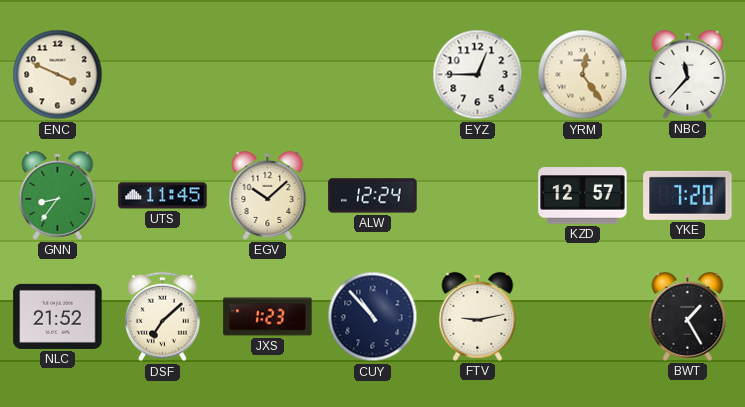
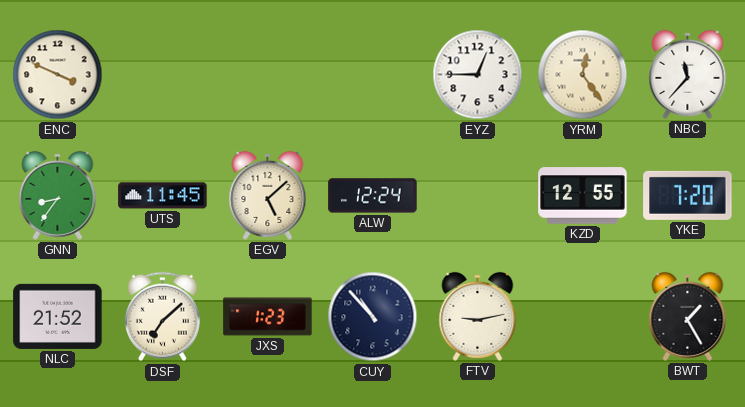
EGV: 10:08 -> 5:08 (268, 195)
KZD: 12:57 -> 12:55 (583, 196)
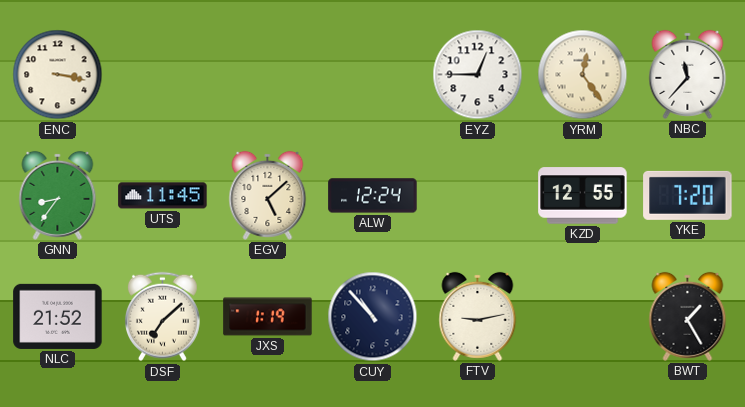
ENC: 3:49 -> 3:17 (58, 75)
JXS: 1:23 -> 1:19 (268, 317)
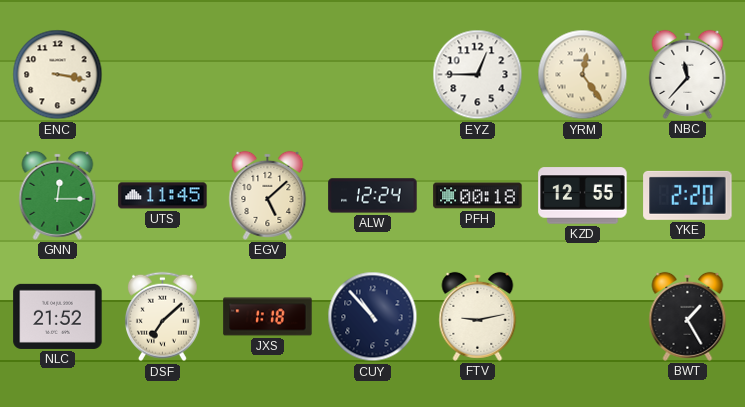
GNN: 8:36 -> 12:15 (58, 195)
PFH: none -> 00:18 (478, 196)
YKE: 7:20 -> 2:20 (688, 195)
JXS: 1:19 -> 1:18 (268, 317)
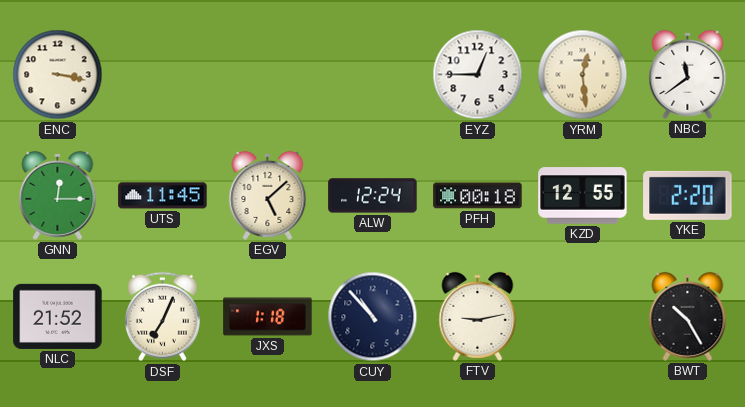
YRM: 12:24 -> 12:29 (583, 75)
NBC: 11:37 -> 11:39 (688, 74)
DSF: 7:08 -> 7:04 (162, 317)
BWT: 1:25 -> 10:25 (688, 316)
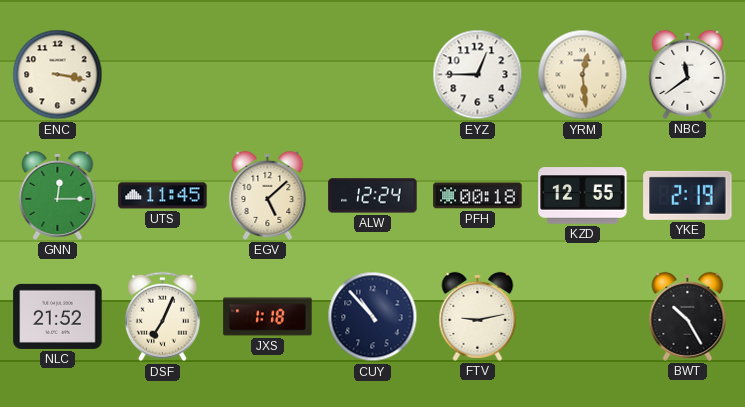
YKE: 2:20 -> 2:19 (688, 195)
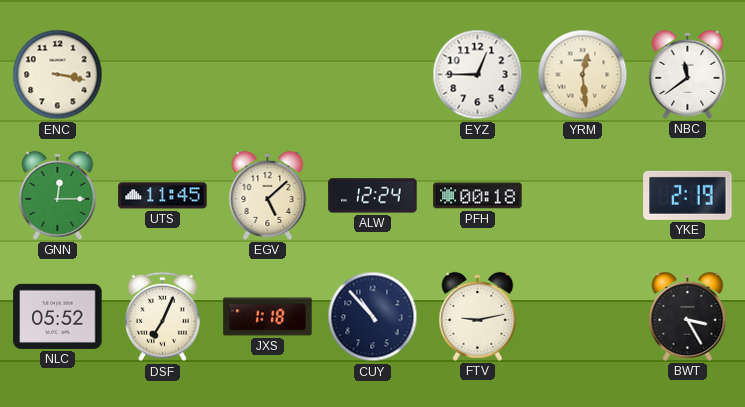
KZD: 12:55 -> none (583, 196)
NLC: 21:52 -> 05:52 (58, 316)
BWT: 10:25 -> 3:25 (688, 316)
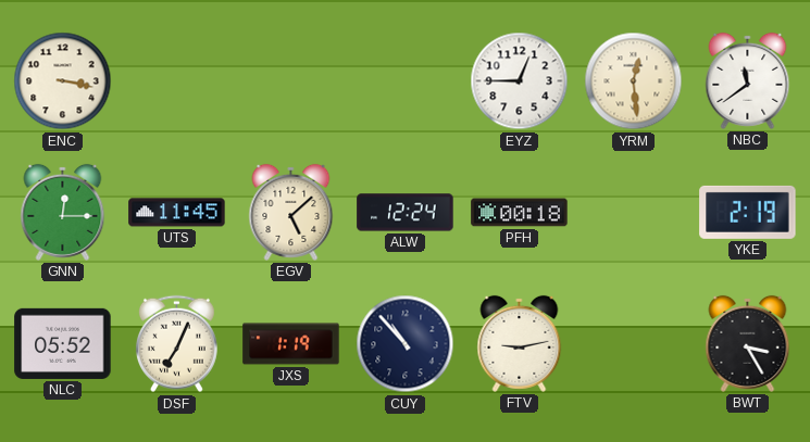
JXS: 1:18 -> 1:19 (291, 344)
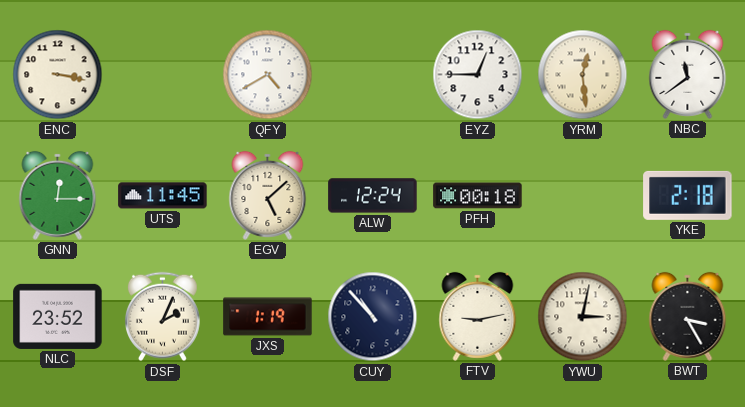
QFY: none -> 4:40 (268, 75)
YKE: 2:19 -> 2:18 (688, 195)
NLC: 05:52 -> 23:52 (58, 316)
DSF: 7:04 -> 2:04 (162, 317)
YWU: none -> 3:02 (583, 317)
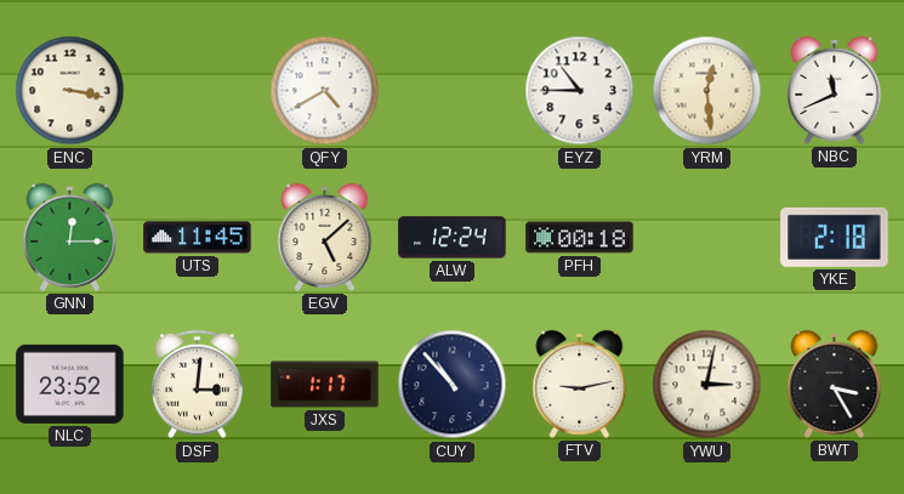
EYZ: 12:45 -> 10:45 (580, 91)
NBC: 11:39 -> 11:41 (835, 90)
DSF: 2:04 -> 3:01 (197, 385)
JXS: 1:19 -> 1:17 (325, 385)
